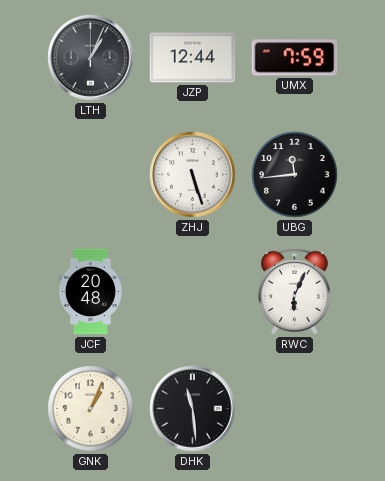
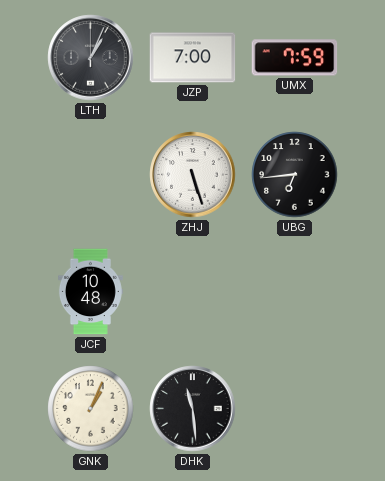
JZP: 12:44 -> 7:00 (193, 58)
UBG: 11:44 -> 6:44 (295, 175)
JCF: 20:48 -> 10:48 (90, 292)
RWC: 6:04 -> none (294, 291)
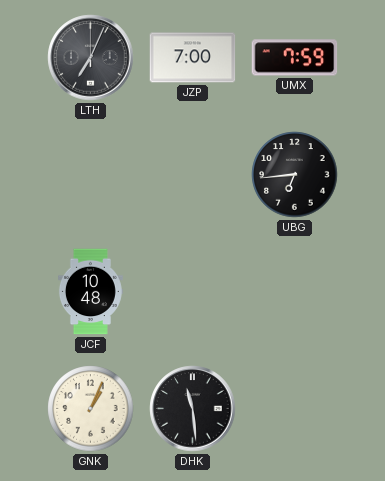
LTH: 1:04 -> 7:04 (91, 58)
ZHJ: 5:27 -> none (193, 175)
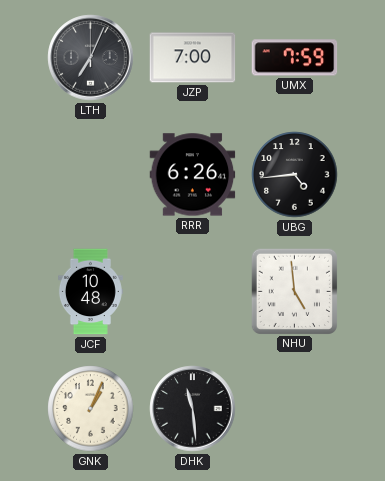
RRR: none -> 6:26 (193, 175)
UBG: 6:44 -> 4:44 (295, 175)
NHU: none -> 4:59 (294, 291)
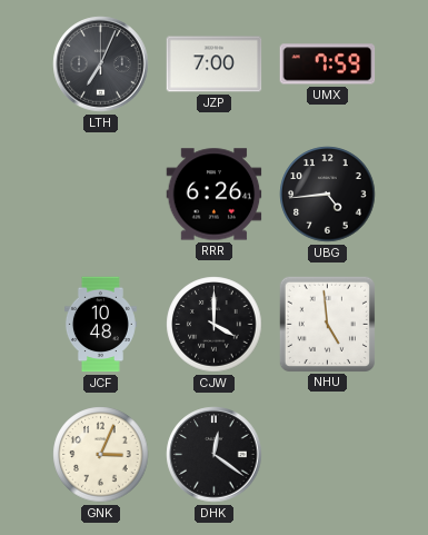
CJW: none -> 4:00 (215, 325)
GNK: 1:04 -> 3:04 (101, 455)
DHK: 11:29 -> 12:21 (215, 455)
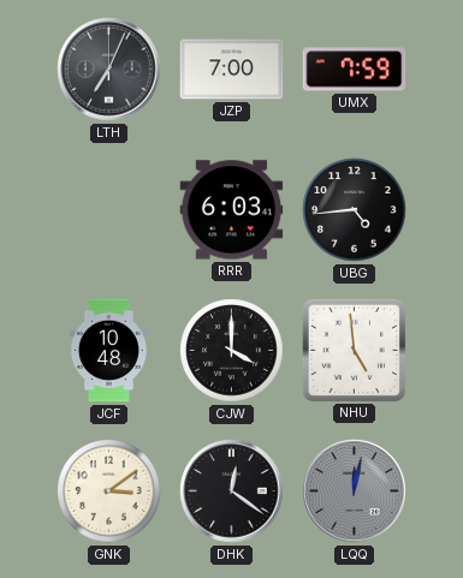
RRR: 6:26 -> 6:03 (232, 210)
GNK: 3:04 -> 3:09 (109, 491)
LQQ: none -> 12:02 (355, 491)
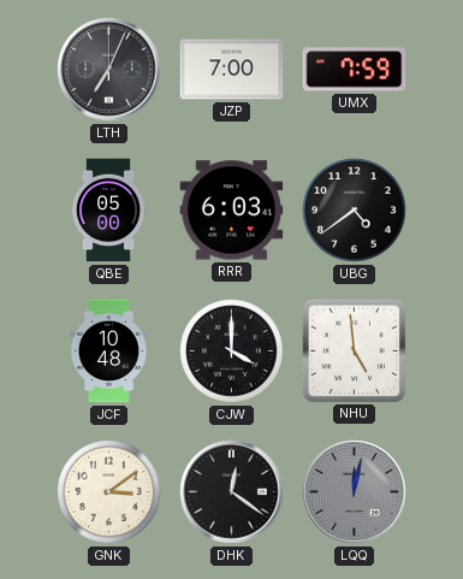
QBE: none -> 05:00 (108, 211)
UBG: 4:44 -> 4:39 (355, 211)
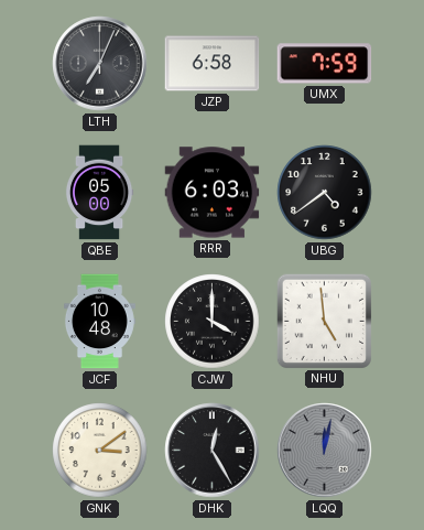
JZP: 7:00 -> 6:58 (213, 64)
DHK: 12:21 -> 12:25 (213, 451)
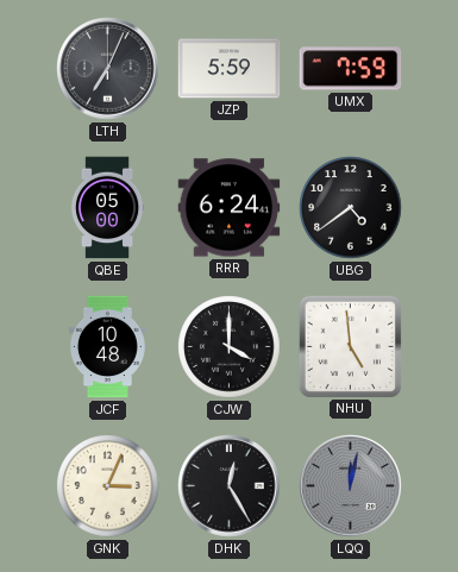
JZP: 6:58 -> 5:59 (230, 69)
RRR: 6:03 -> 6:24 (230, 208)
GNK: 3:09 -> 3:04 (108, 486)
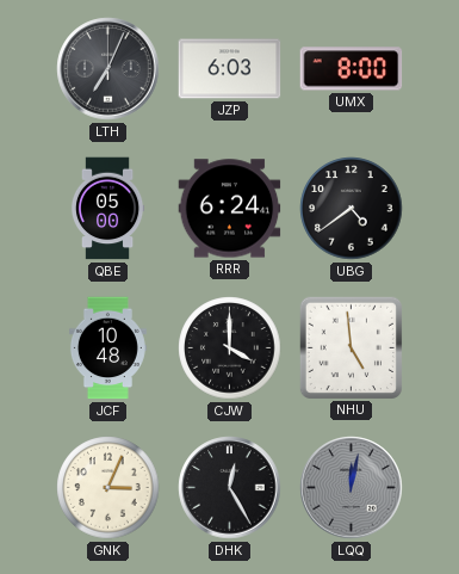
JZP: 5:59 -> 6:03 (230, 69)
UMX: 7:59 -> 8:00 (352, 69)
